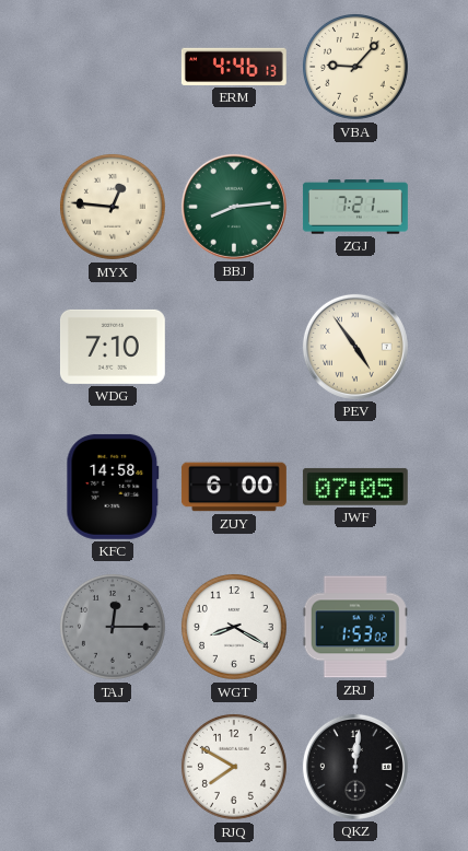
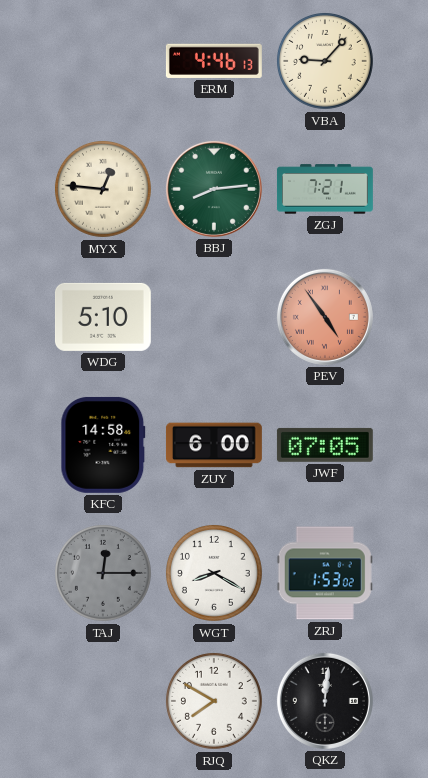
WDG: 7:10 -> 5:10 (103, 317)
PEV dial: cream -> salmon (325, 317)
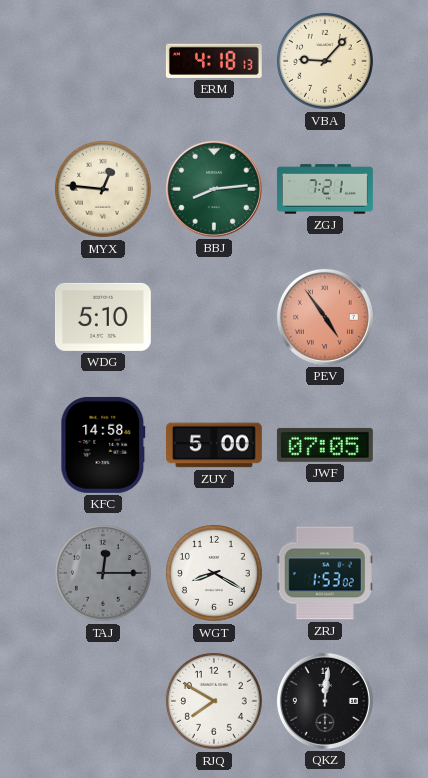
ERM: 4:46 -> 4:18 (214, 61)
ZUY: 6:00 -> 5:00 (214, 445)
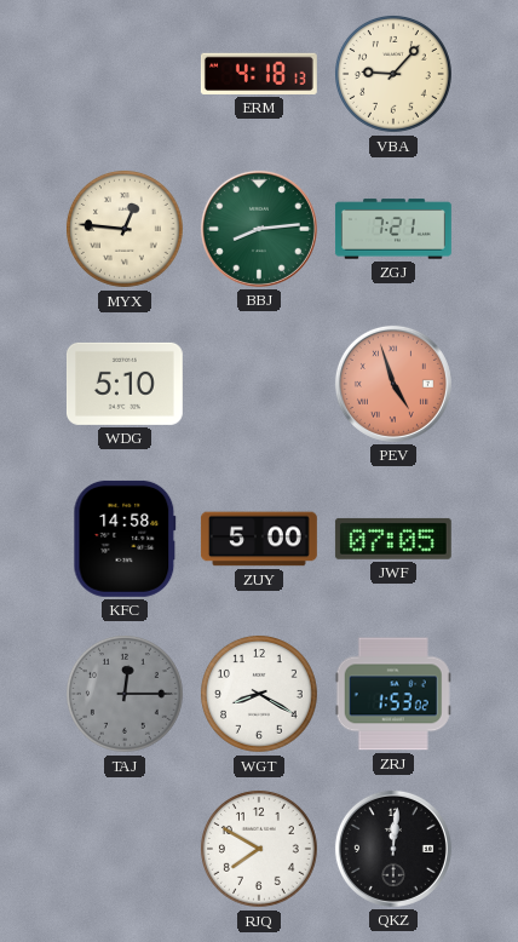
PEV: 4:54 -> 4:57 (393, 384)
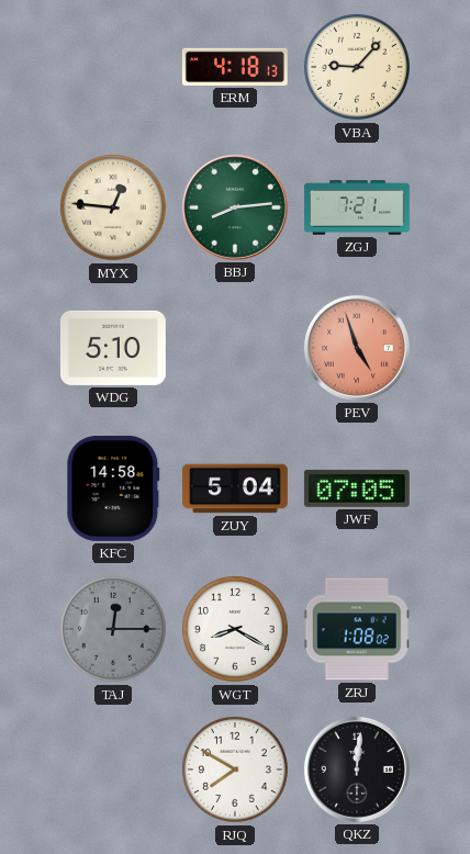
ZUY: 5:00 -> 5:04 (235, 488)
ZRJ: 1:53 -> 1:08 (357, 629)
